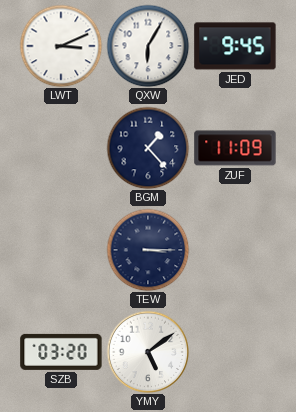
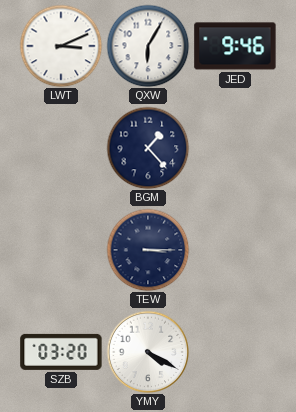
JED: 9:45 -> 9:46 (235, 46)
ZUF: 11:09 -> none (235, 148)
YMY: 5:09 -> 4:20 (148, 352)
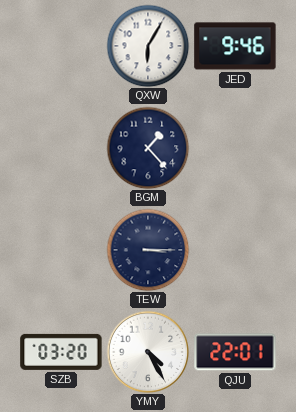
LWT: 3:11 -> none (61, 46)
YMY: 4:20 -> 4:25 (148, 352)
QJU: none -> 22:01 (235, 352)
